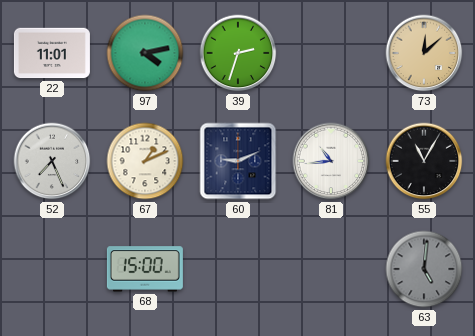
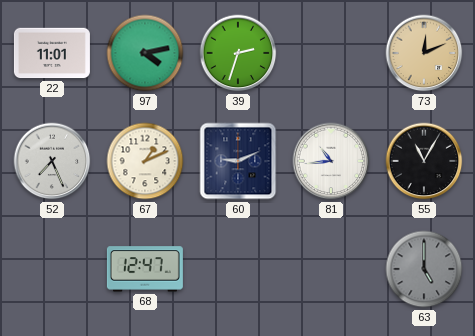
73: 12:08 -> 12:11 (424, 53)
68: 15:00 -> 12:47 (145, 269)
63: 5:01 -> 5:00 (424, 269)
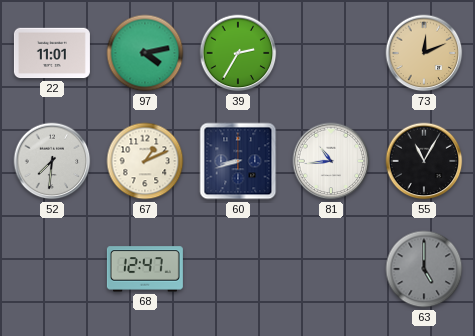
39: 2:33 -> 2:35 (238, 53)
52: 7:26 -> 7:31 (52, 161)
60: 9:11 -> 8:42 (238, 161)
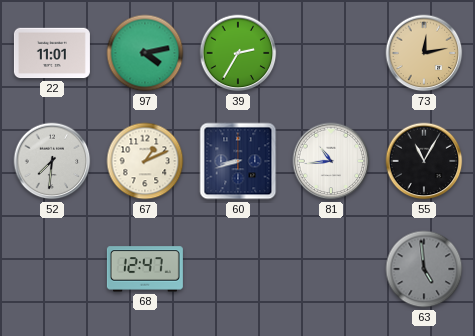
73: 12:11 -> 12:13 (424, 53)
63: 5:00 -> 4:59 (424, 269)
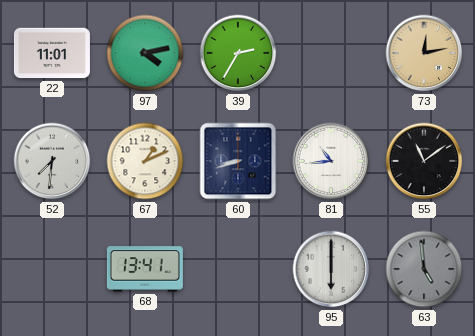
55: 11:05 -> 11:09 (424, 161)
68: 12:47 -> 13:41 (145, 269)
95: none -> 6:00 (331, 269)
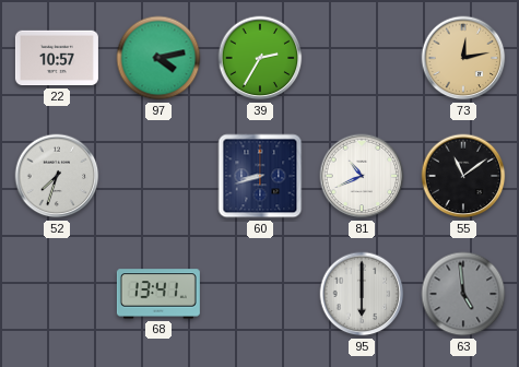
22: 11:01 -> 10:57 (57, 58)
52: 7:31 -> 7:33 (57, 176)
67: 1:11 -> none (145, 161)
81: 10:44 -> 10:41 (362, 176)
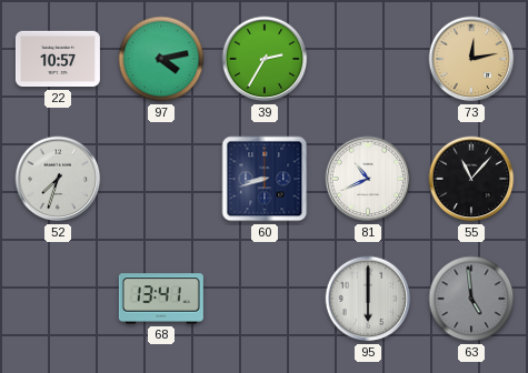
55: 11:09 -> 11:07 (471, 179)
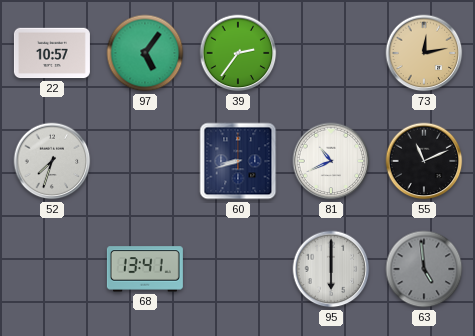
97: 4:13 -> 5:06 (145, 53)
39: 2:35 -> 2:36 (238, 53)
55: 11:07 -> 11:11 (424, 161)
